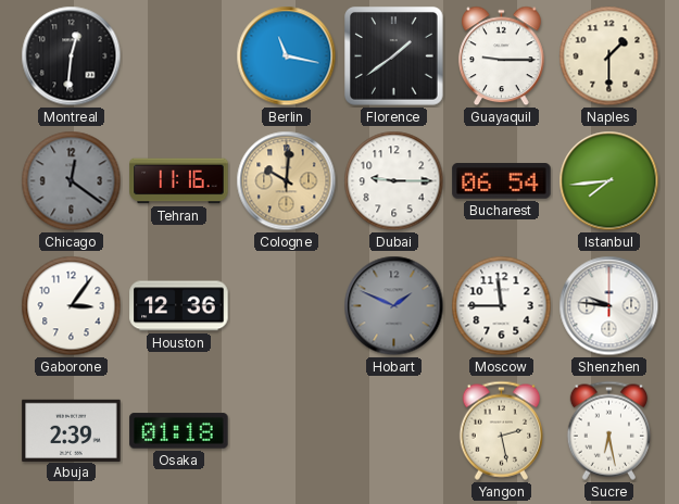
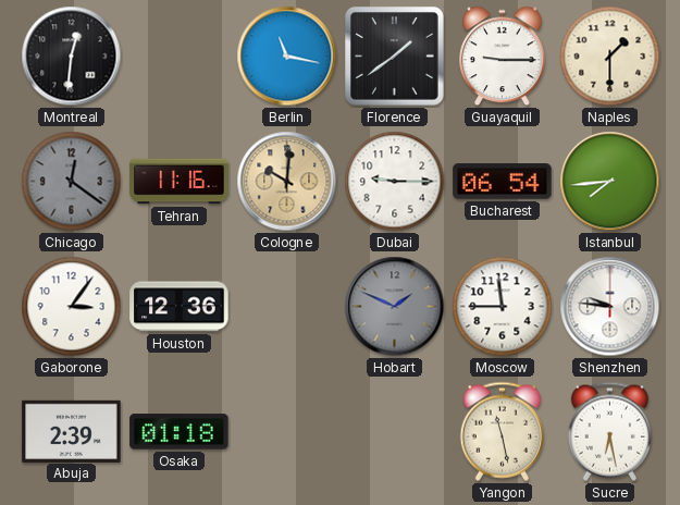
Yangon: 2:28 -> 11:28 (502, 431)
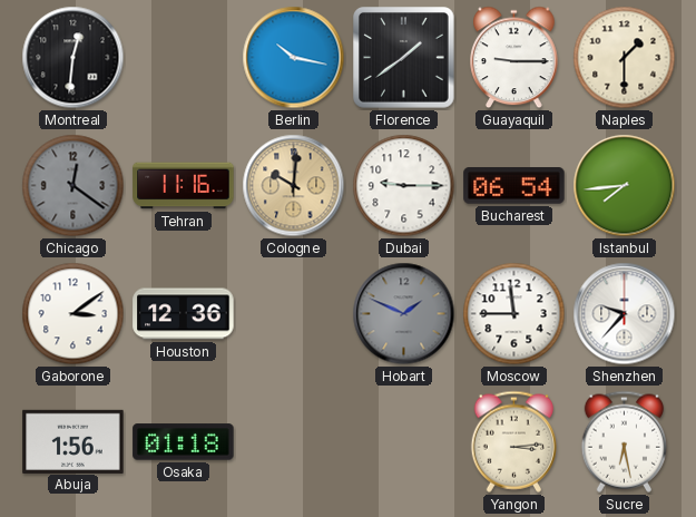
Berlin: 11:17 -> 10:17 (294, 58)
Gaborone: 3:06 -> 3:09 (73, 314)
Shenzhen: 9:46 -> 9:37 (625, 314)
Abuja: 2:39 -> 1:56 (73, 441)
Yangon: 11:28 -> 3:14 (513, 441)
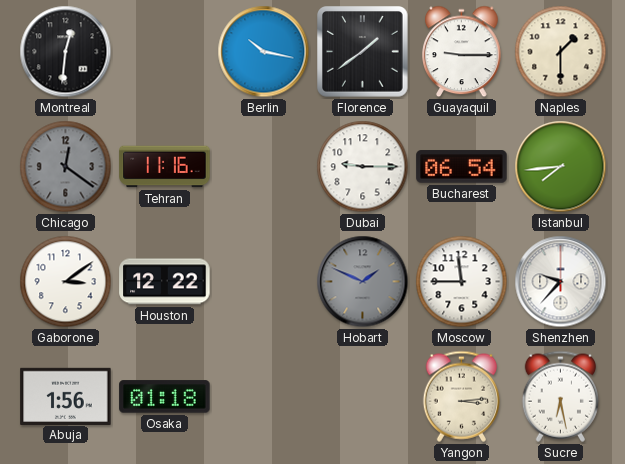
Cologne: 10:01 -> none (294, 186)
Houston: 12:36 -> 12:22 (165, 282)
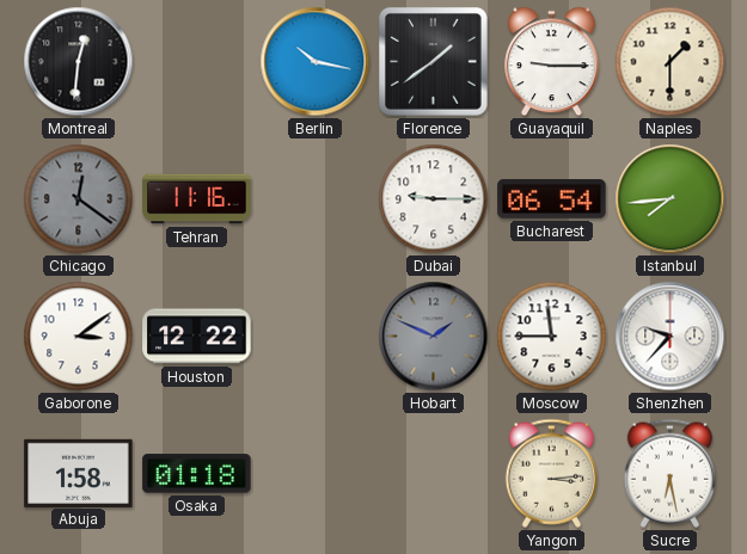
Abuja: 1:56 -> 1:58 (79, 473)
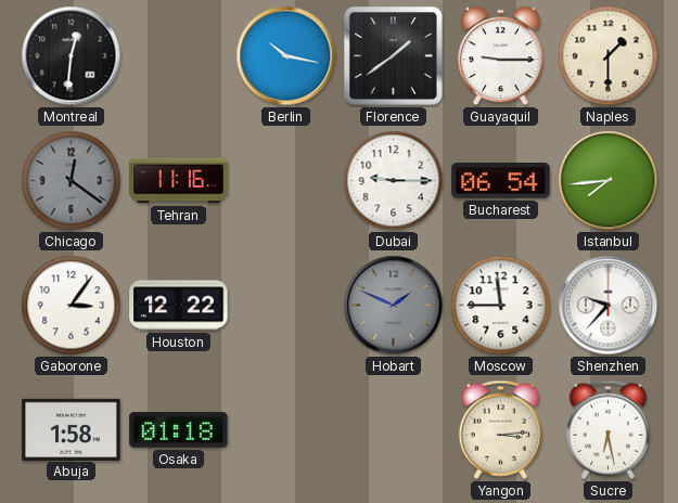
Gaborone: 3:09 -> 3:06 (72, 306)
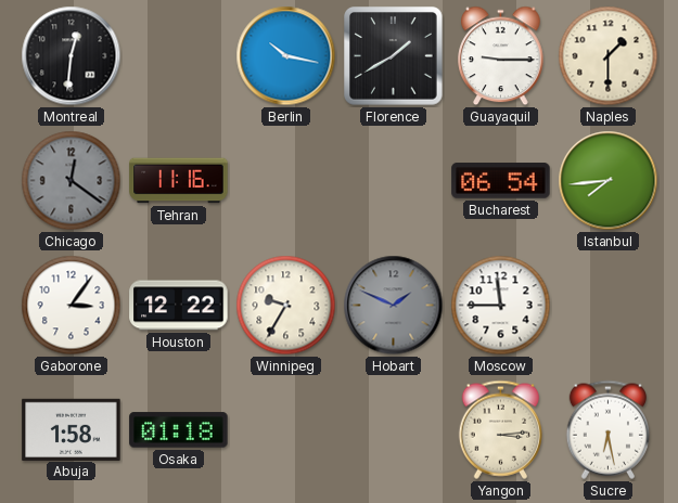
Florence: 1:39 -> 1:40 (394, 56)
Dubai: 9:15 -> none (394, 181)
Winnipeg: none -> 9:35 (286, 306)
Shenzhen: 9:37 -> none (609, 306)
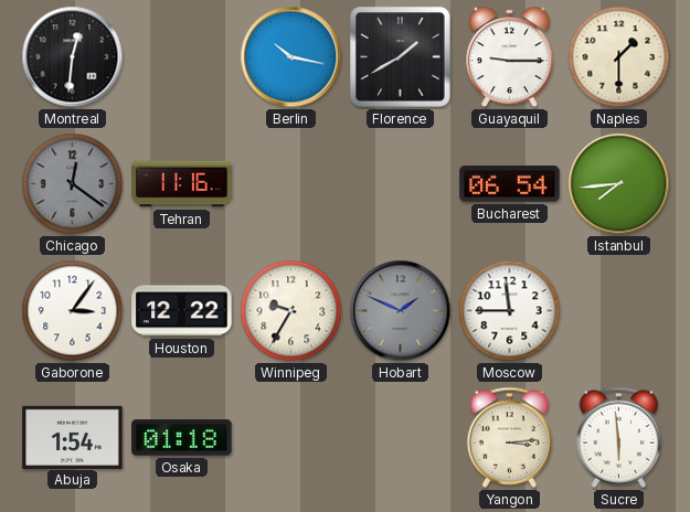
Abuja: 1:58 -> 1:54 (73, 437)
Sucre: 6:28 -> 5:59 (618, 437)
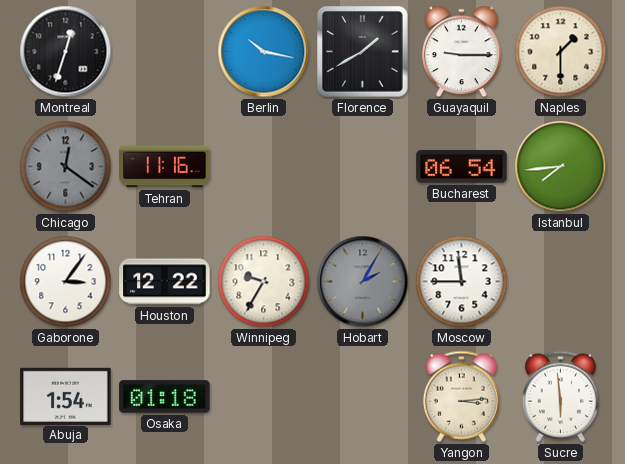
Montreal: 12:31 -> 12:33 (66, 52)
Hobart: 1:49 -> 2:05 (363, 282)
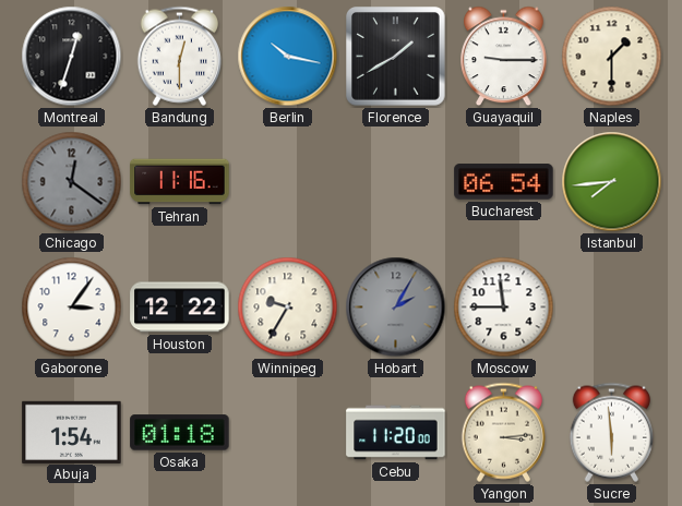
Bandung: none -> 12:30 (179, 56)
Cebu: none -> 11:20 (396, 433)
